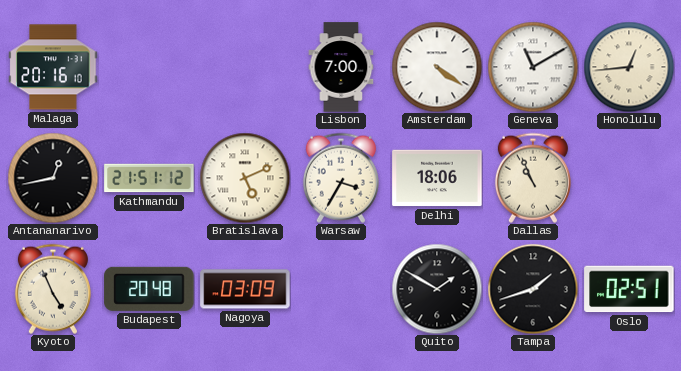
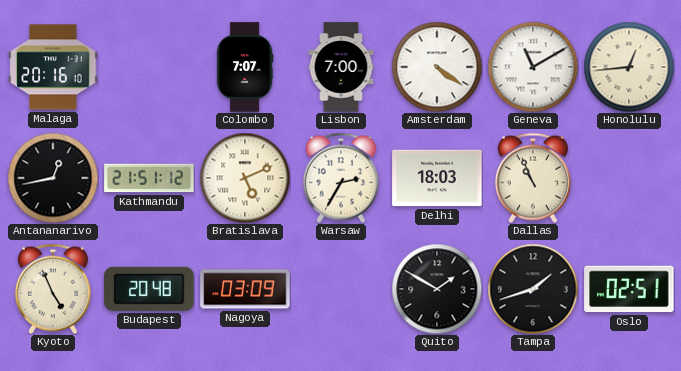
Colombo: none -> 7:07 (245, 67)
Warsaw: 3:35 -> 2:35 (341, 178)
Delhi: 18:06 -> 18:03 (437, 178)
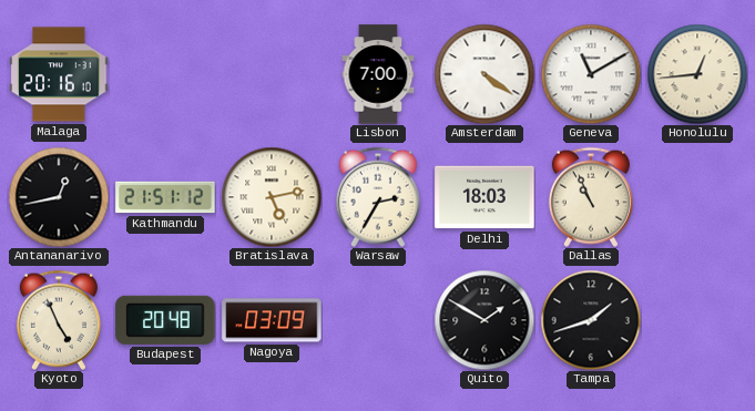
Colombo: 7:07 -> none (245, 67)
Bratislava: 5:11 -> 5:13 (272, 197)
Oslo: 02:51 -> none (629, 289)
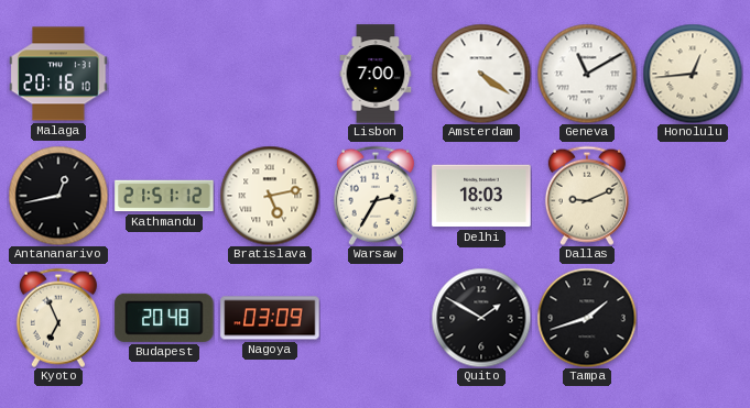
Dallas: 10:56 -> 9:11 (587, 196)
Kyoto: 4:56 -> 6:56 (58, 318)
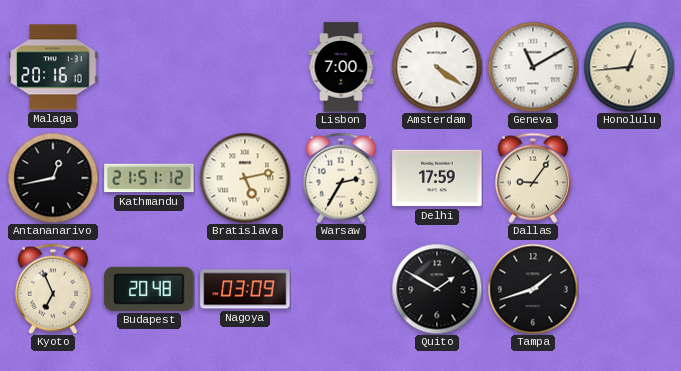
Delhi: 18:03 -> 17:59 (437, 178)
Dallas: 9:11 -> 9:06 (533, 178)
